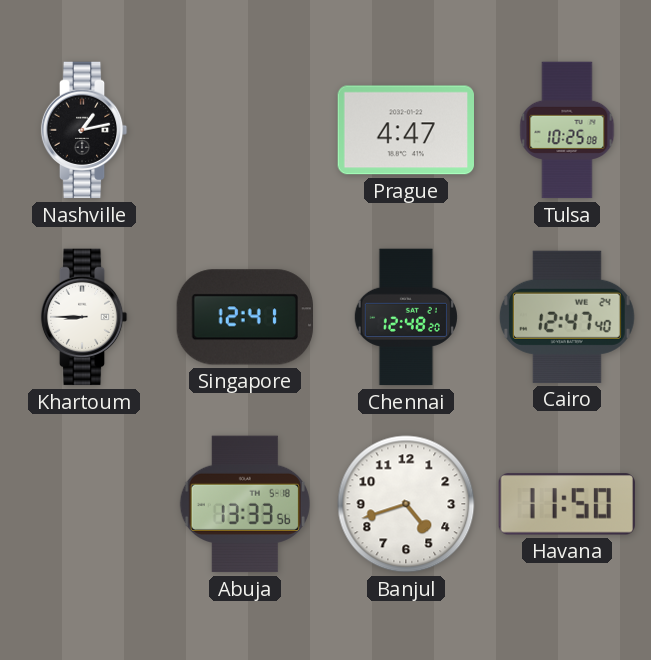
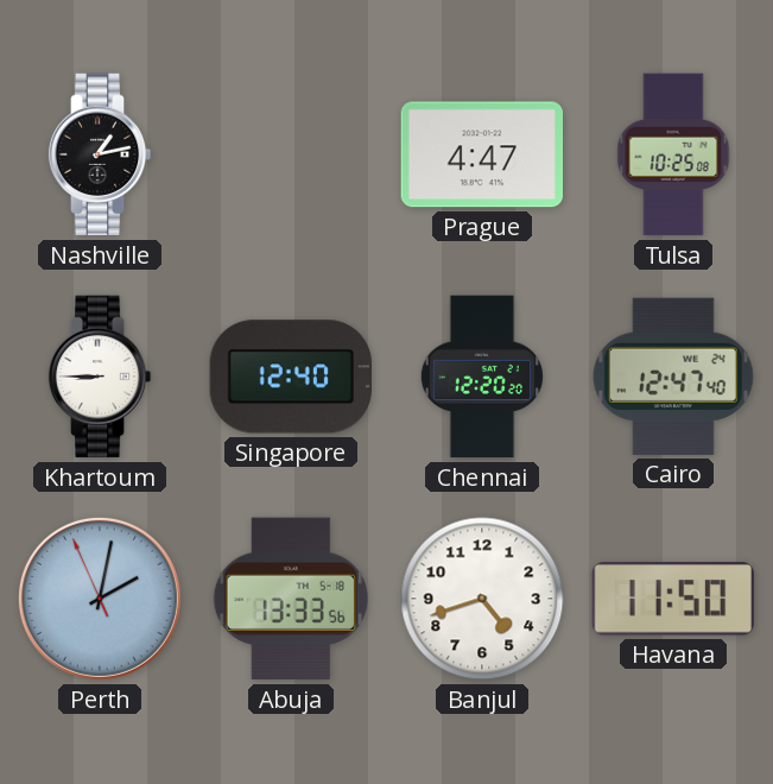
Singapore: 12:41 -> 12:40 (290, 377)
Chennai: 12:48 -> 12:20 (482, 377)
Perth: none -> 2:01 (100, 599)
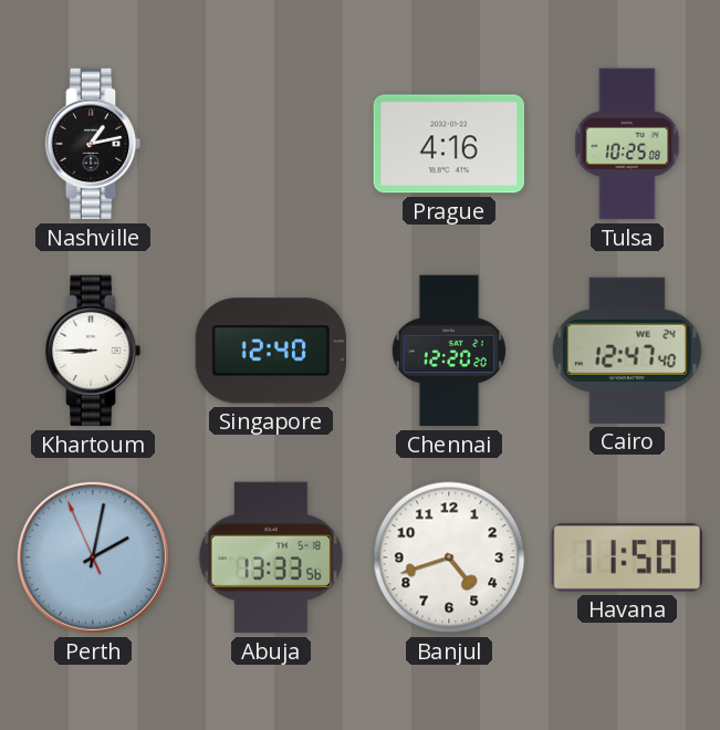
Prague: 4:47 -> 4:16 (448, 144)
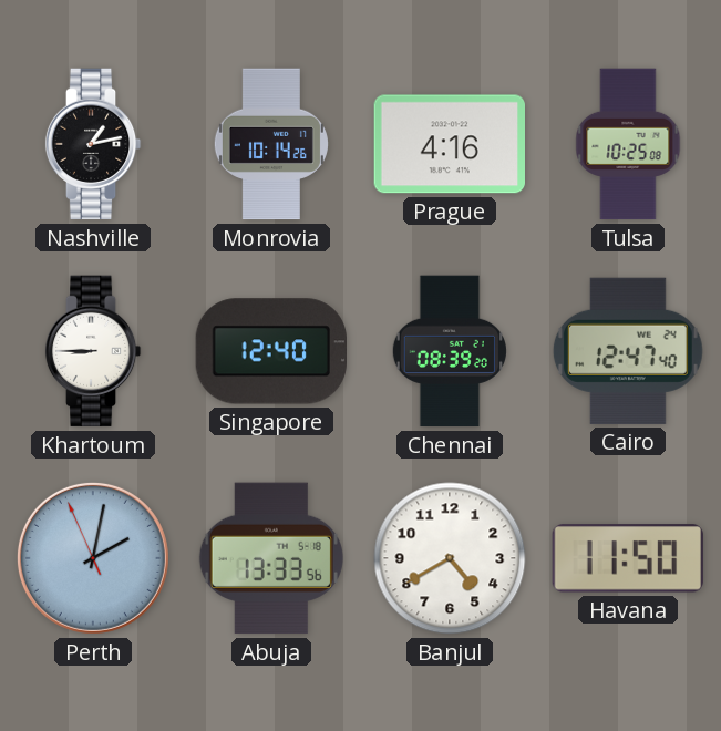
Monrovia: none -> 10:14 (271, 144)
Chennai: 12:20 -> 08:39 (450, 351)
Banjul: 4:42 -> 4:40 (450, 558)
